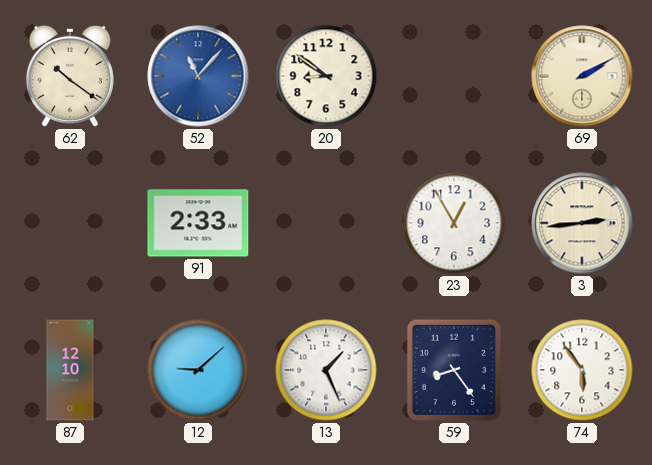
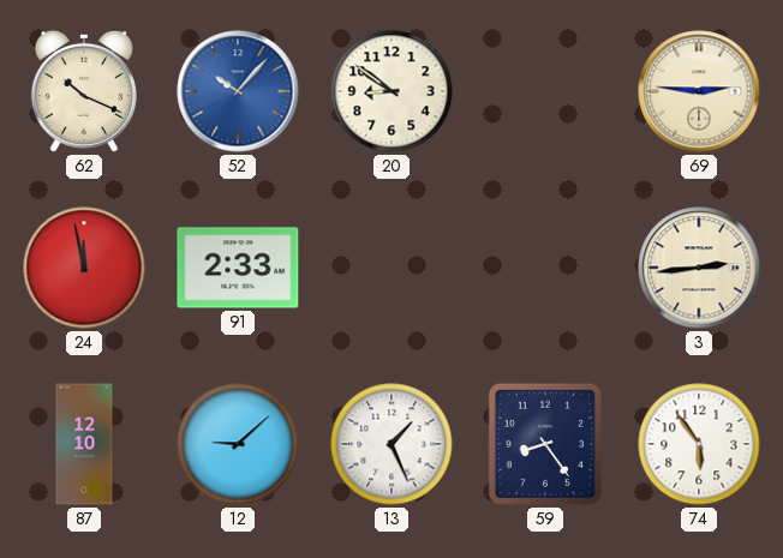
62: 10:21 -> 10:19 (84, 91)
52: 11:07 -> 10:07 (238, 91)
69: 2:10 -> 2:46 (699, 91)
24: none -> 11:58 (84, 268)
23: 12:55 -> none (454, 223)
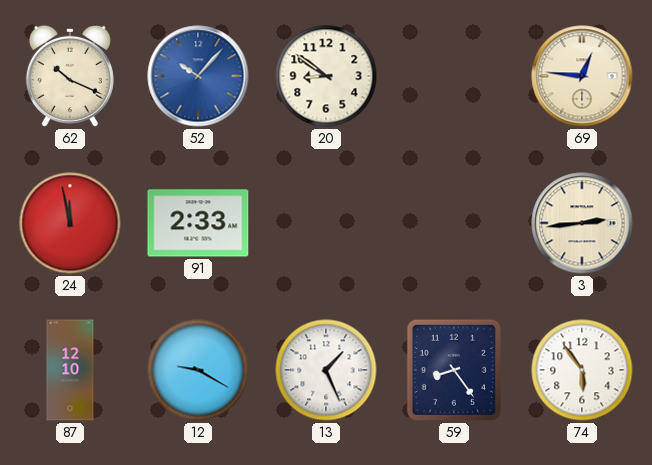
69: 2:46 -> 12:46 (582, 76)
12: 9:08 -> 9:20 (198, 370)
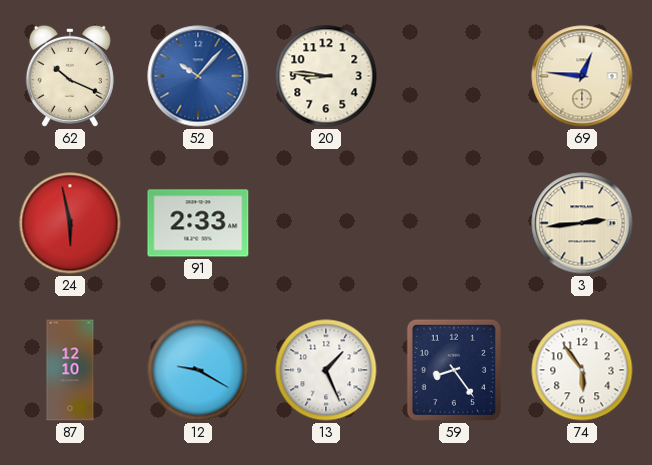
20: 8:51 -> 8:46 (326, 76)
24: 11:58 -> 5:58 (70, 223)
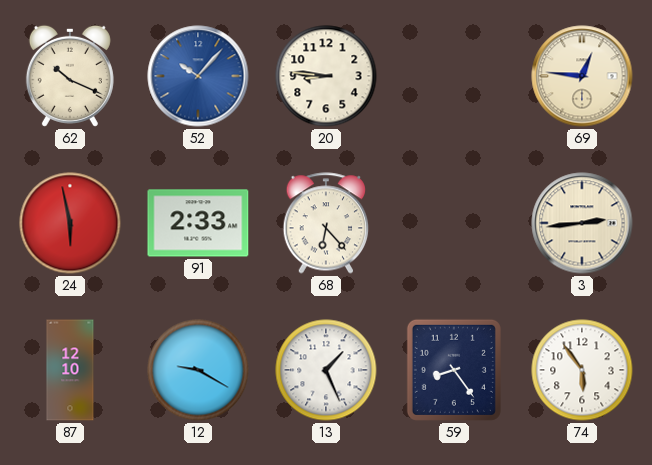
68: none -> 6:23 (326, 223)
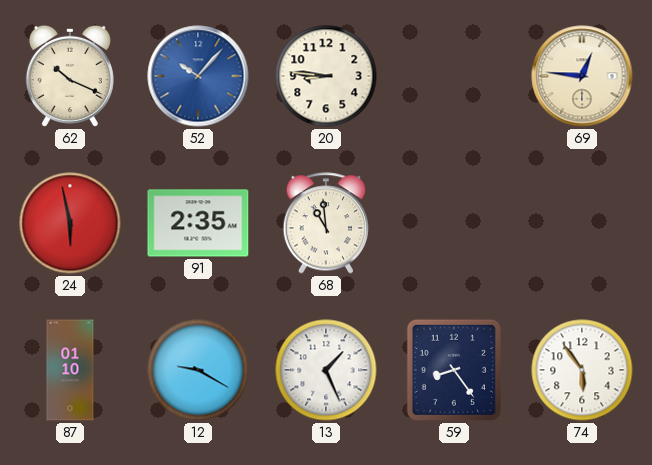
91: 2:33 -> 2:35 (198, 223)
68: 6:23 -> 10:59 (326, 223)
3: 2:44 -> none (582, 223)
87: 12:10 -> 01:10 (70, 370)
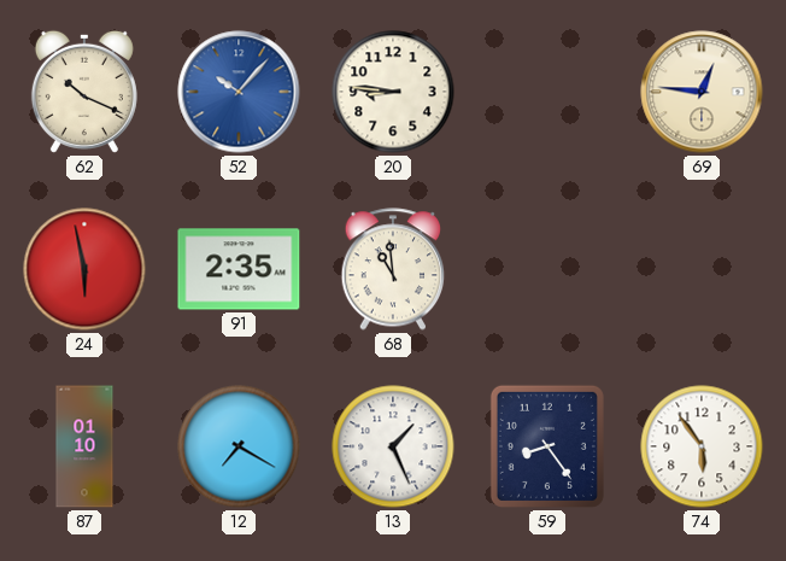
12: 9:20 -> 7:20 (239, 446)
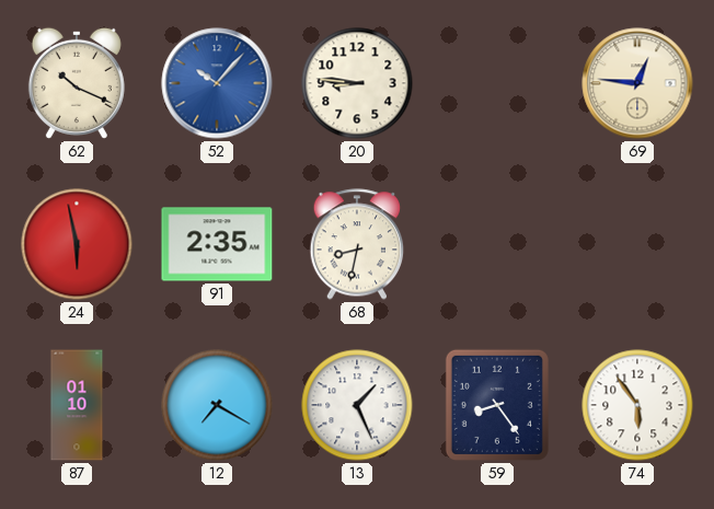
68: 10:59 -> 8:32 (357, 244)
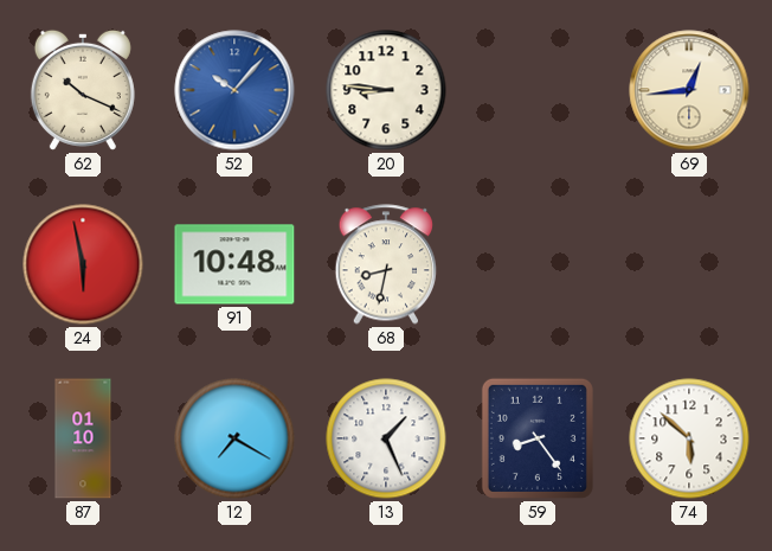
69: 12:46 -> 12:44 (689, 90)
91: 2:35 -> 10:48 (234, 264)
74: 5:54 -> 5:52 (689, 438)
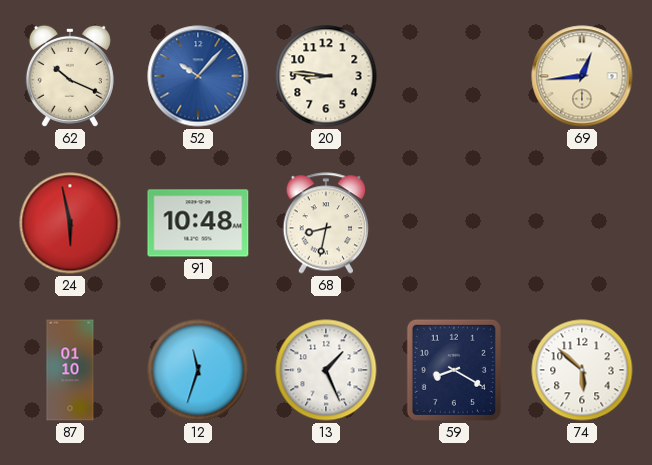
12: 7:20 -> 11:33 (198, 370)
59: 8:24 -> 8:20 (454, 370)
